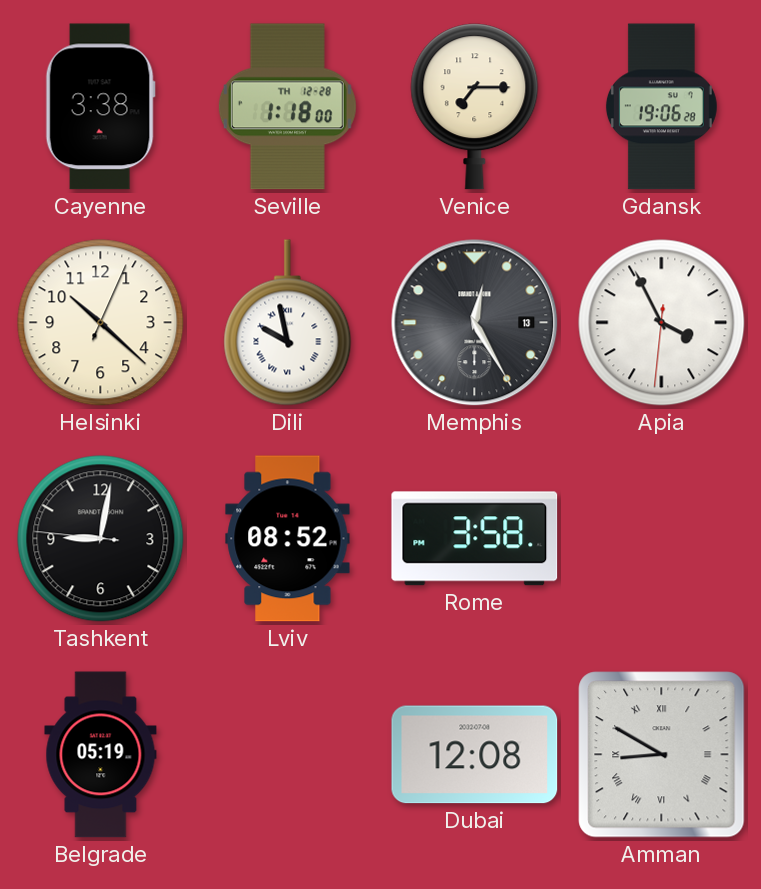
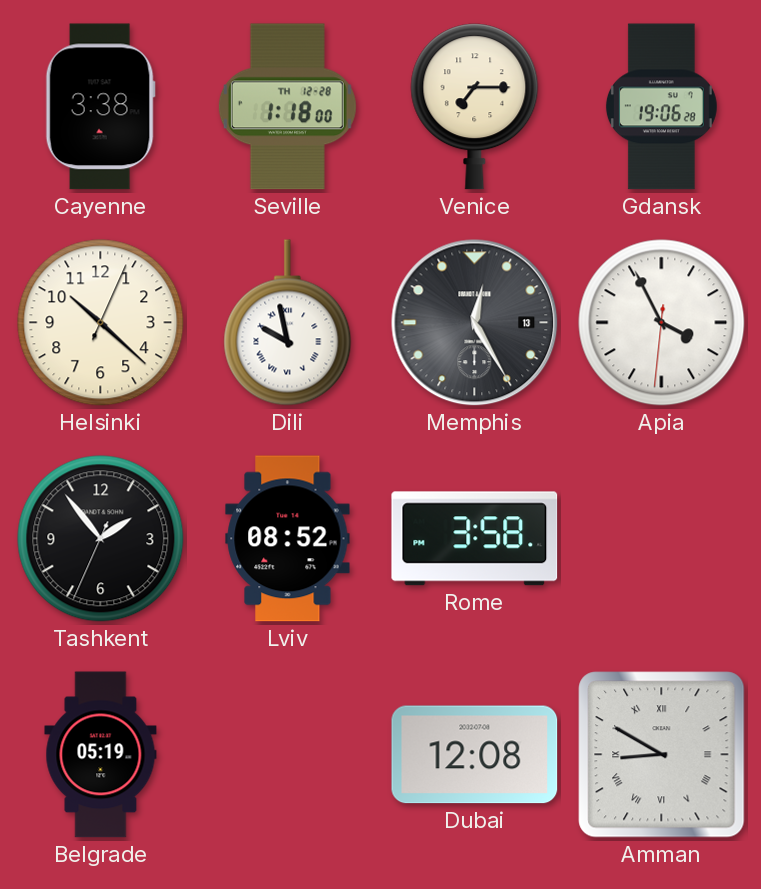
Tashkent: 9:01 -> 1:53 (101, 539)
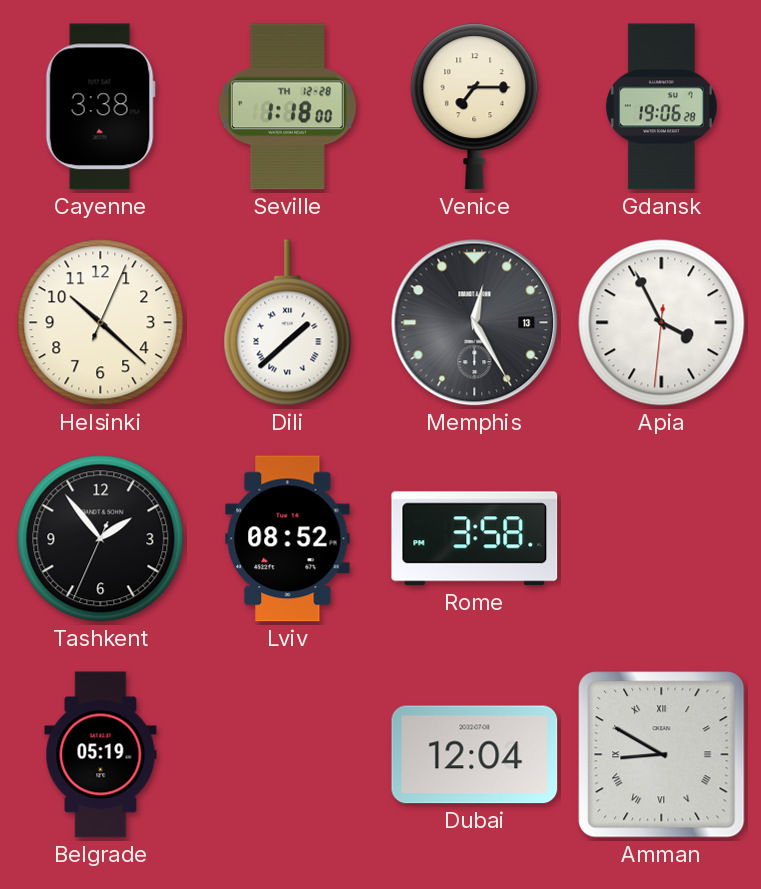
Dili: 9:58 -> 1:38 (288, 323)
Dubai: 12:08 -> 12:04 (475, 755)
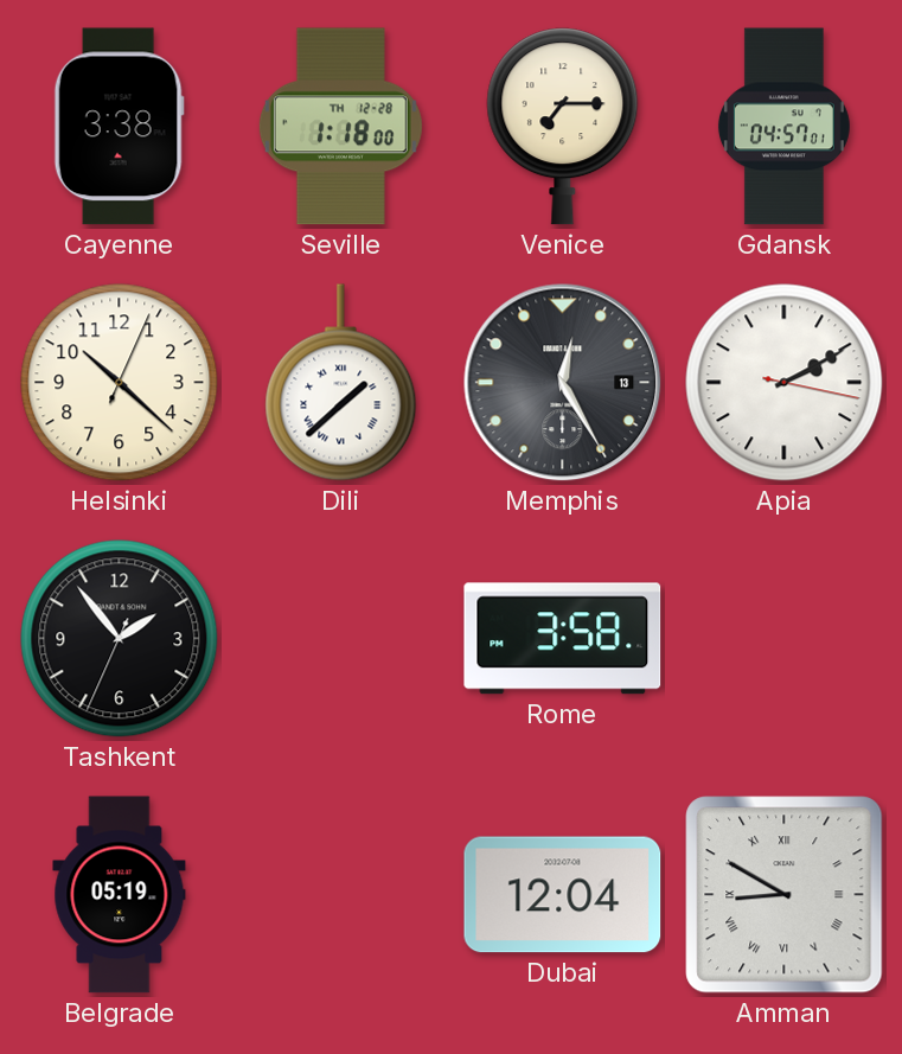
Gdansk: 19:06 -> 04:57 (783, 127)
Apia: 3:55 -> 2:10 (785, 383)
Lviv: 08:52 -> none (288, 539)
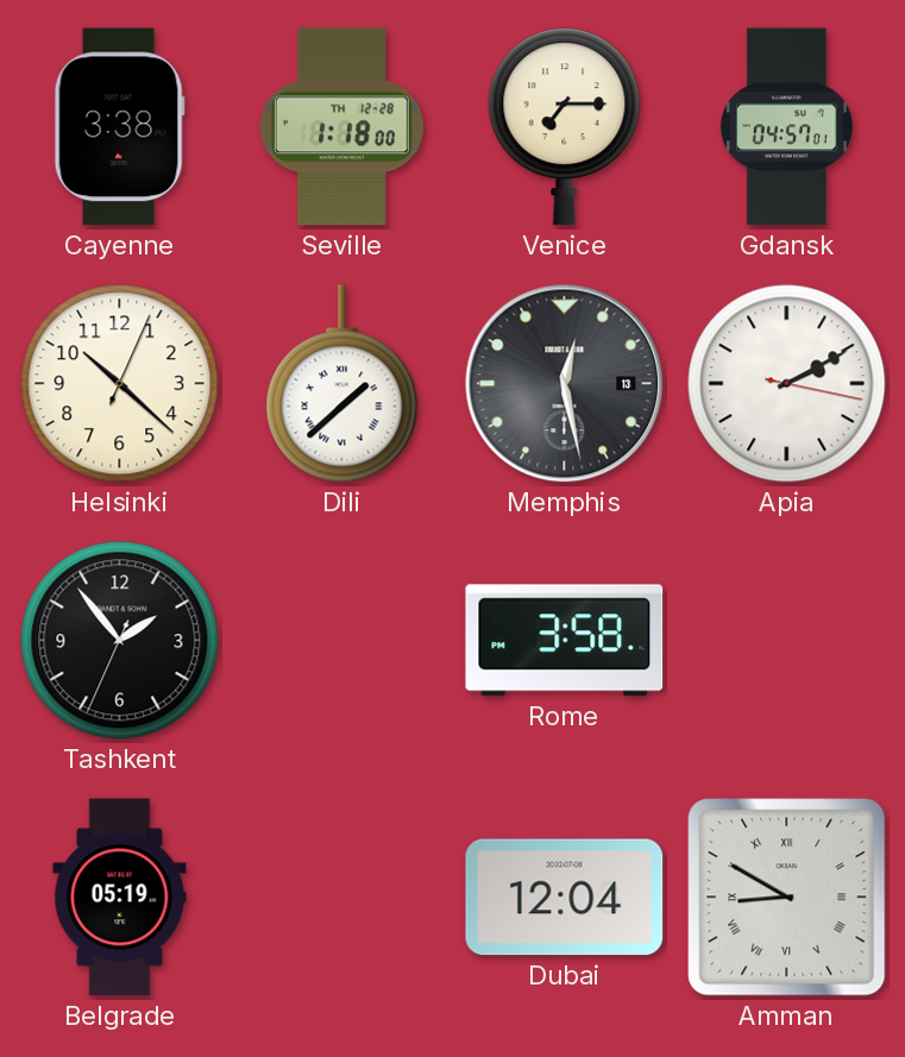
Memphis: 12:25 -> 12:28 (565, 384)
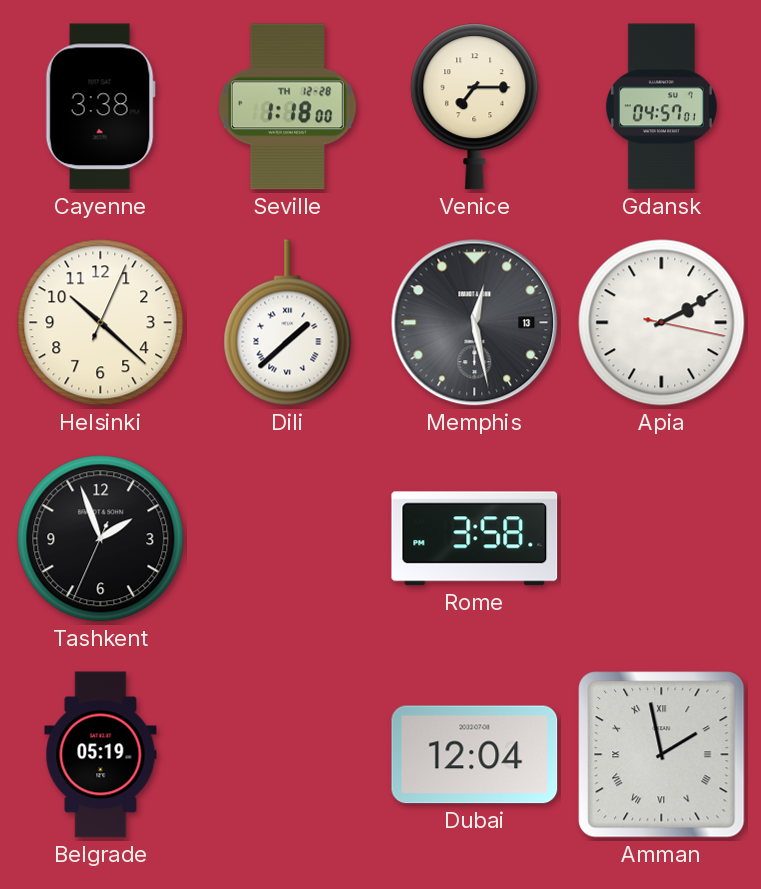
Tashkent: 1:53 -> 1:56 (101, 539)
Amman: 8:50 -> 1:58 (662, 755)
